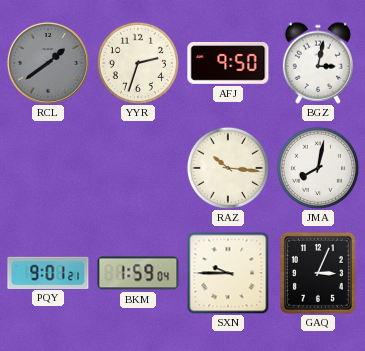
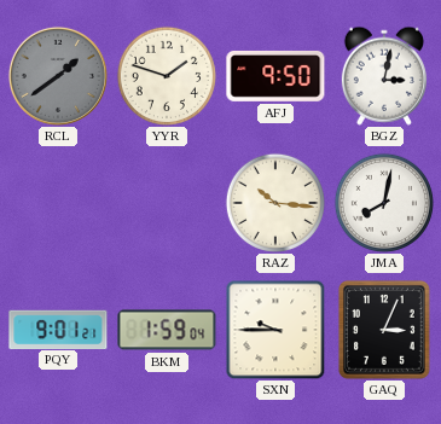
YYR: 2:33 -> 1:48 (166, 76)
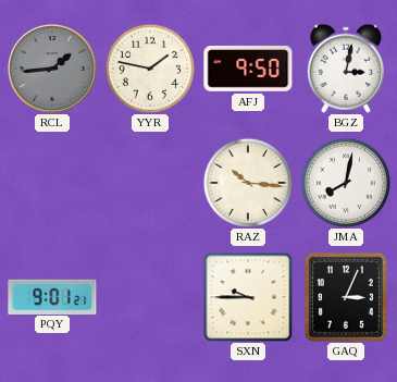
RCL: 1:39 -> 1:44 (52, 69)
YYR: 1:48 -> 1:47 (149, 69)
BKM: 1:59 -> none (167, 330)
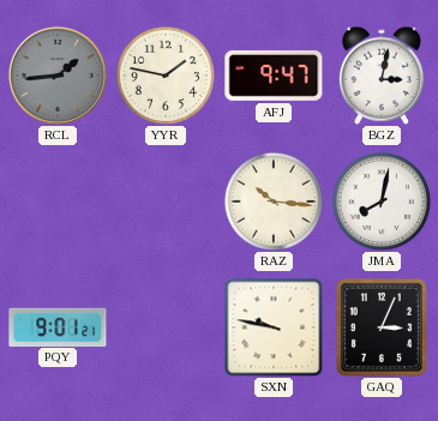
AFJ: 9:50 -> 9:47 (274, 76)
SXN: 9:45 -> 9:47 (274, 327)
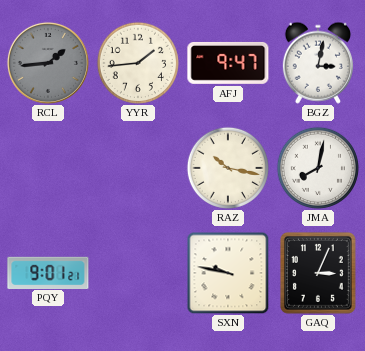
YYR: 1:47 -> 1:44 (137, 63)
RAZ: 10:16 -> 10:17 (227, 168)
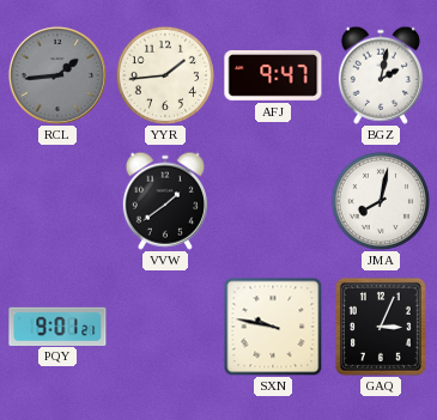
BGZ: 3:02 -> 2:02 (381, 75)
VVW: none -> 1:39 (165, 201)
RAZ: 10:17 -> none (227, 168)
